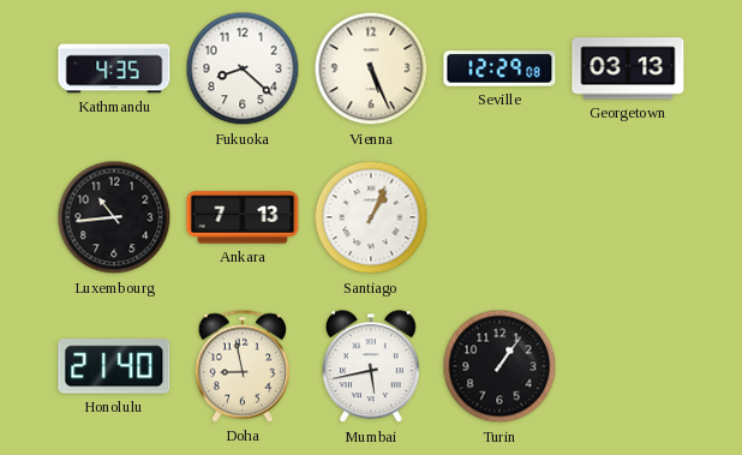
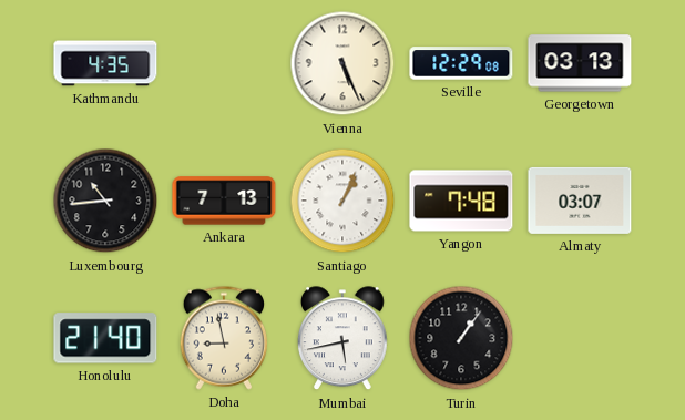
Fukuoka: 8:22 -> none (243, 68)
Yangon: none -> 7:48 (461, 201)
Almaty: none -> 03:07 (580, 201)
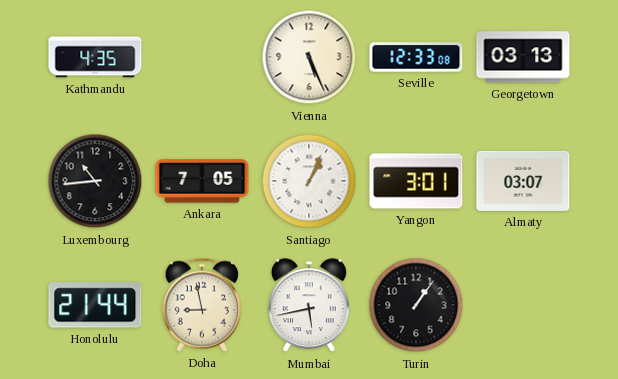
Seville: 12:29 -> 12:33 (416, 57)
Ankara: 7:13 -> 7:05 (202, 181)
Yangon: 7:48 -> 3:01 (416, 181)
Honolulu: 21:40 -> 21:44 (95, 305)
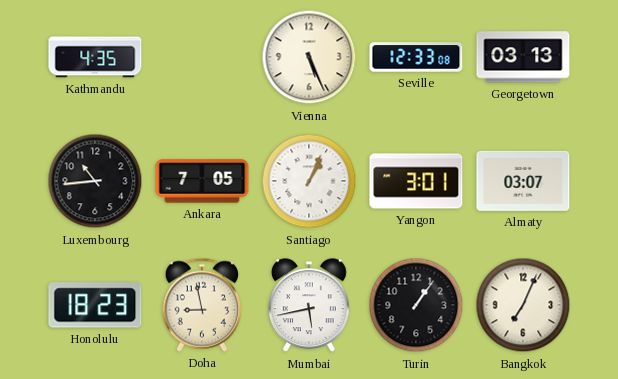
Honolulu: 21:44 -> 18:23 (95, 305)
Bangkok: none -> 7:04 (523, 305)
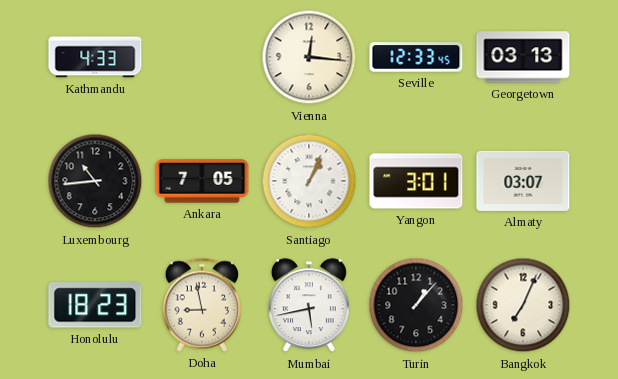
Kathmandu: 4:35 -> 4:33 (95, 57)
Vienna: 5:26 -> 12:16 (309, 57)
Seville: 12:33:08 -> 12:33:45 (416, 57)
Turin: 1:06 -> 1:07 (416, 305)
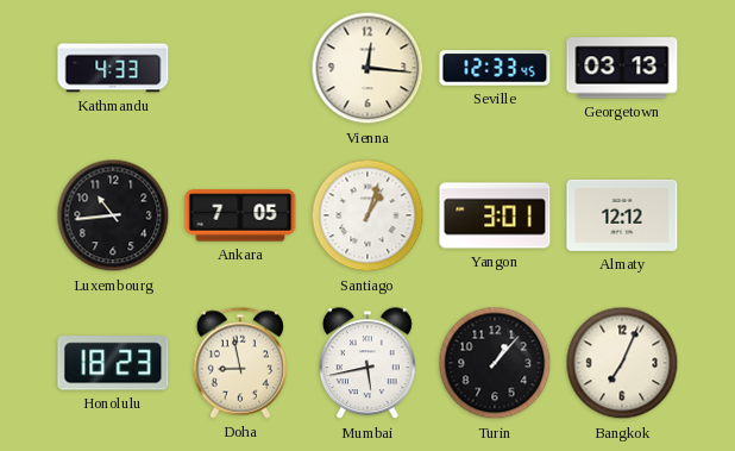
Santiago: 1:04 -> 1:03 (367, 215)
Almaty: 03:07 -> 12:12 (622, 215)
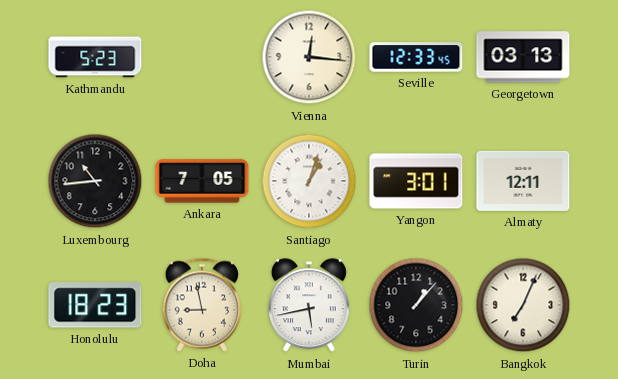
Kathmandu: 4:33 -> 5:23 (95, 57)
Almaty: 12:12 -> 12:11 (523, 181)
